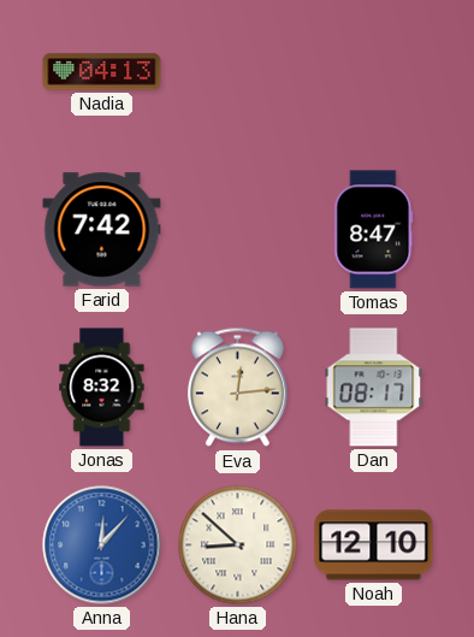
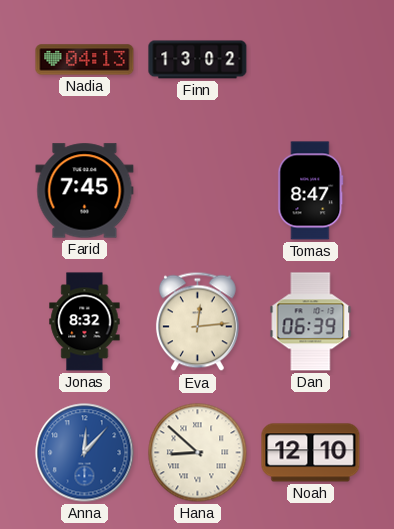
Finn: none -> 13:02 (198, 60)
Farid: 7:42 -> 7:45 (85, 191)
Dan: 08:17 -> 06:39 (311, 322)
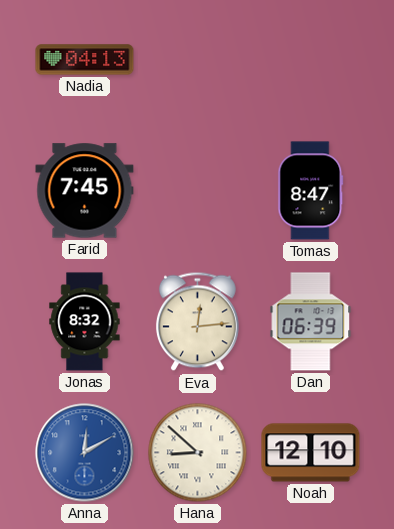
Finn: 13:02 -> none (198, 60)
Anna: 12:07 -> 12:10 (85, 453)
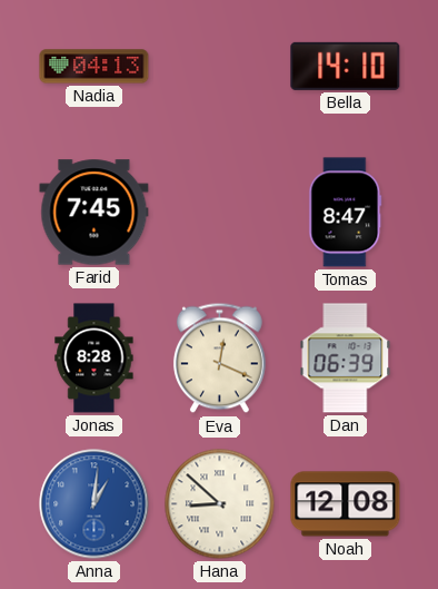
Bella: none -> 14:10 (346, 66)
Jonas: 8:32 -> 8:28 (94, 359)
Eva: 12:14 -> 12:19 (219, 359)
Anna: 12:10 -> 1:01 (94, 504)
Noah: 12:10 -> 12:08 (346, 504)
